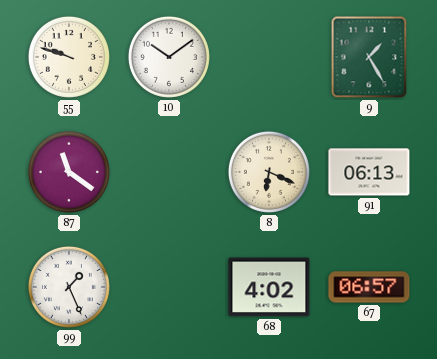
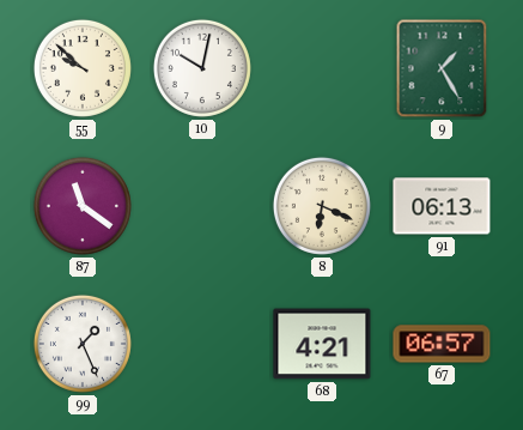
55: 9:48 -> 9:52 (83, 68)
10: 10:09 -> 10:02 (202, 68)
68: 4:02 -> 4:21 (322, 344)
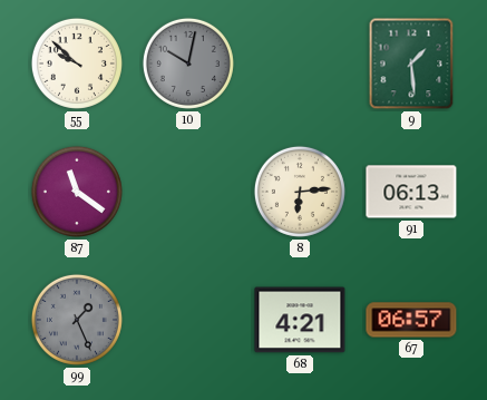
10 dial: white -> grey (188, 64)
9: 1:25 -> 1:29 (411, 64)
8: 6:19 -> 6:14 (300, 192)
99 dial: white -> grey (77, 320)
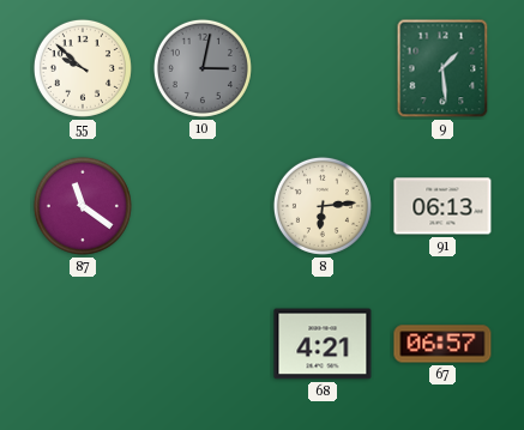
10: 10:02 -> 3:02 (203, 68)
99: 1:26 -> none (77, 320)
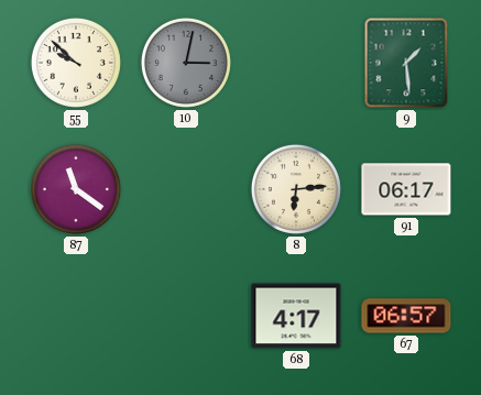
91: 06:13 -> 06:17 (406, 189)
68: 4:21 -> 4:17 (296, 316)
